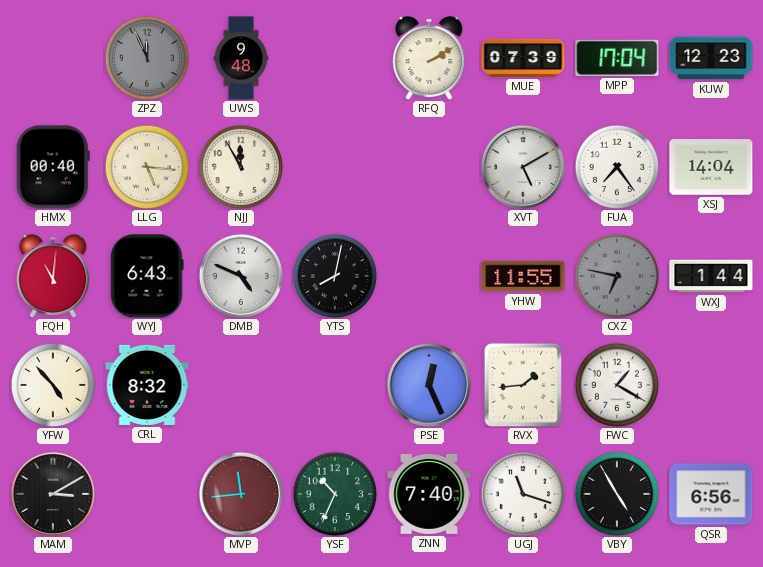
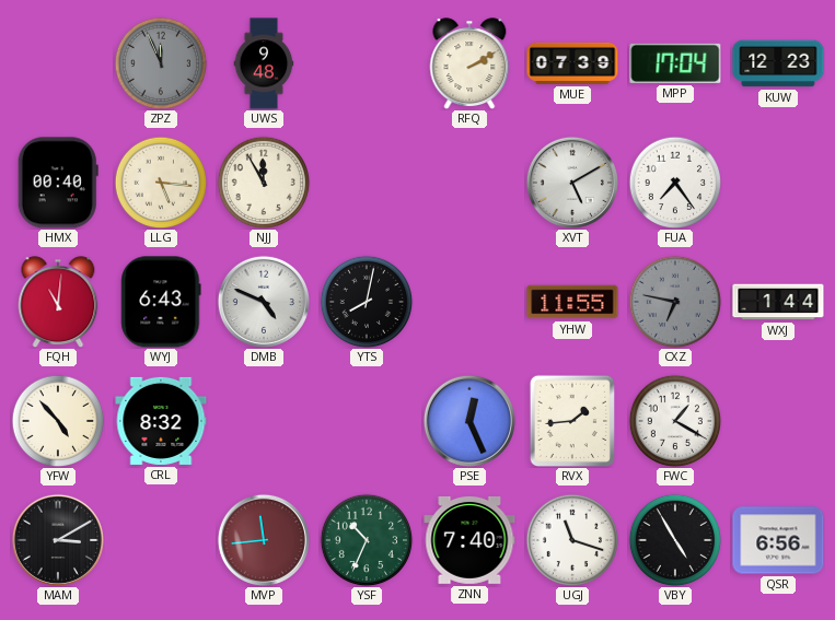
XSJ: 14:04 -> none (711, 167)
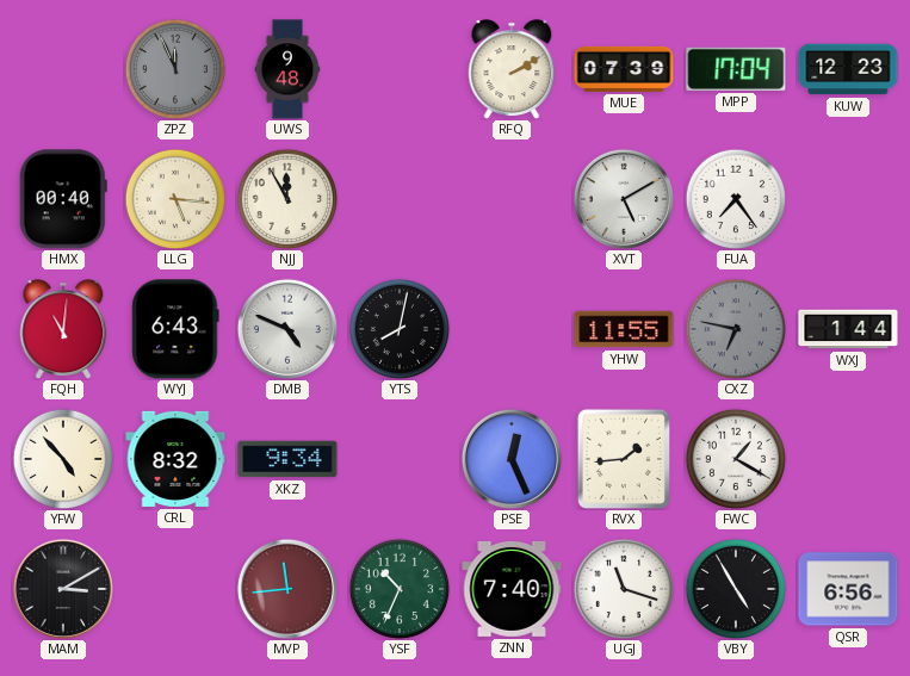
XKZ: none -> 9:34 (287, 459)
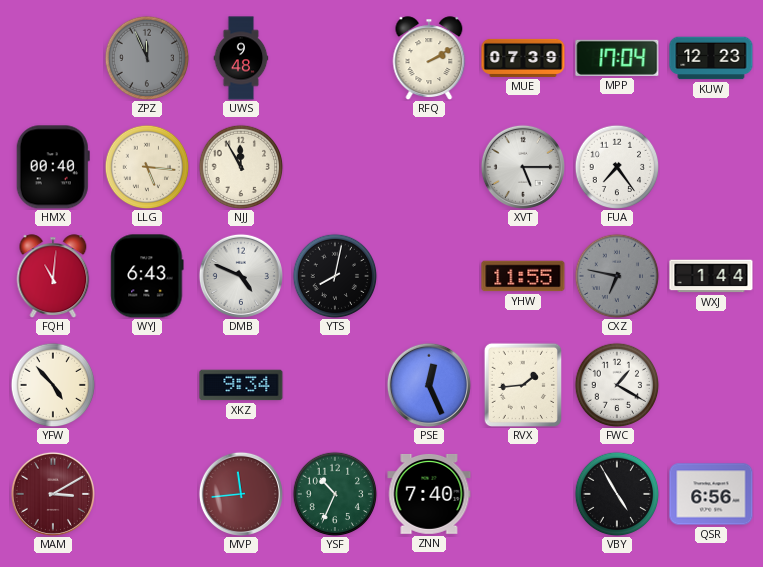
XVT: 5:10 -> 5:15 (523, 167)
CRL: 8:32 -> none (175, 459)
MAM dial: black -> burgundy (53, 494)
UGJ: 11:18 -> none (624, 589)
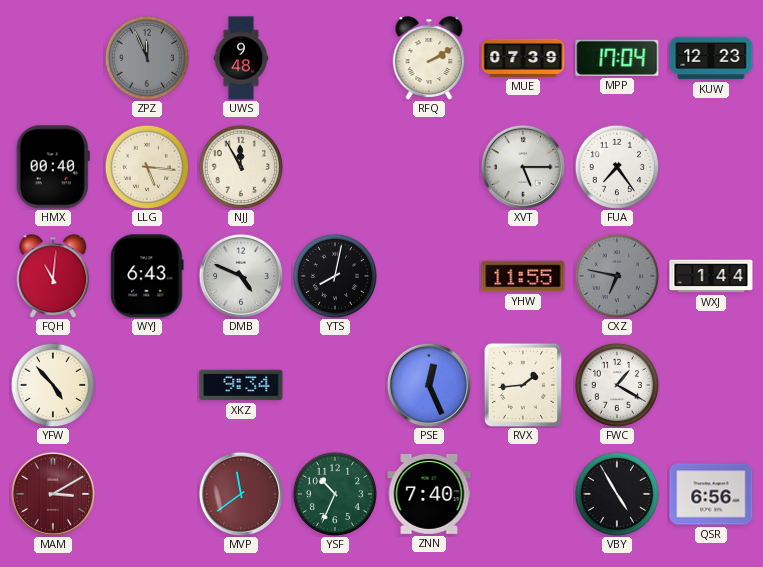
MVP: 11:44 -> 11:39 (241, 494)
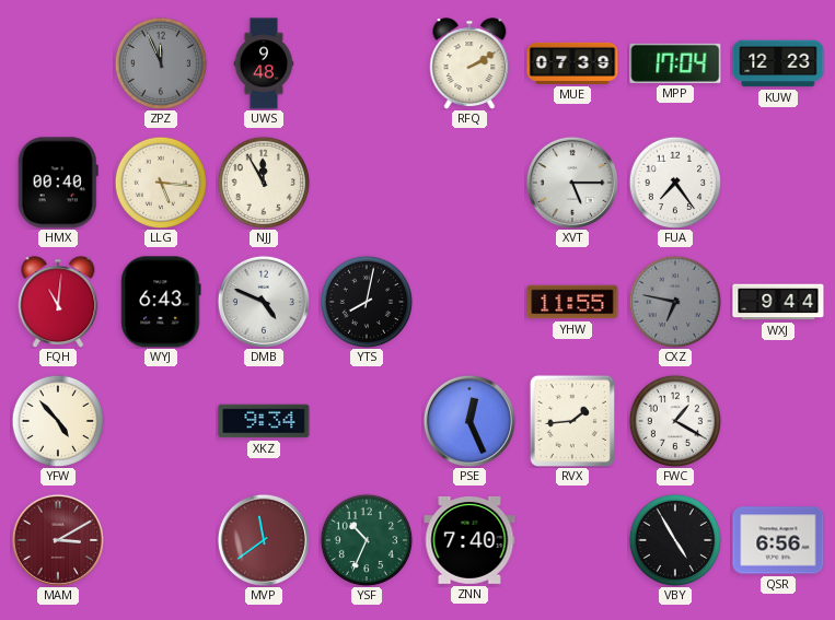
WXJ: 1:44 -> 9:44 (778, 302)
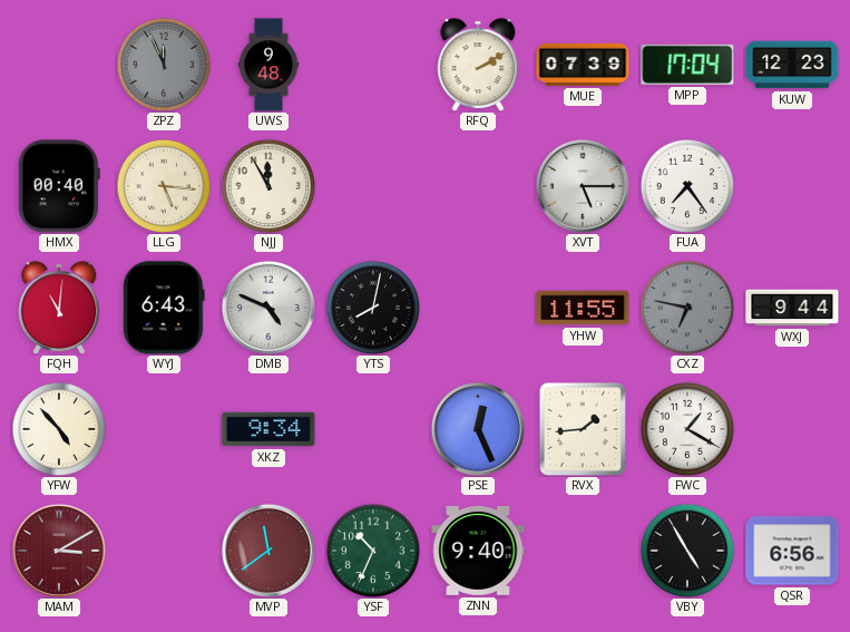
ZNN: 7:40 -> 9:40 (478, 551)
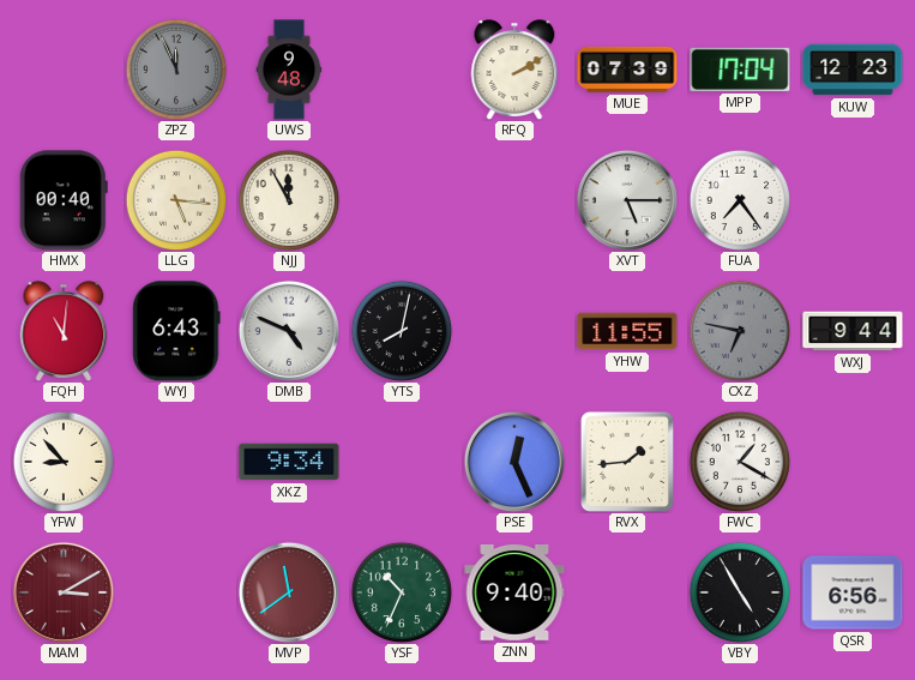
YFW: 4:53 -> 8:53 (64, 462)
